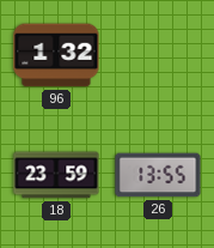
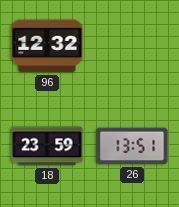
96: 1:32 -> 12:32 (47, 46)
26: 13:55 -> 13:51 (132, 146)
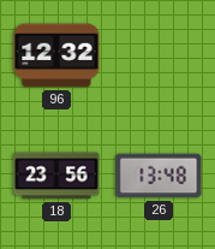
18: 23:59 -> 23:56 (56, 176)
26: 13:51 -> 13:48 (159, 176)
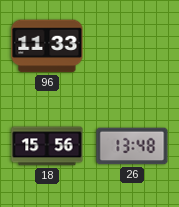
96: 12:32 -> 11:33 (47, 46)
18: 23:56 -> 15:56 (47, 146)
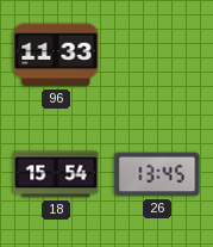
18: 15:56 -> 15:54 (56, 174)
26: 13:48 -> 13:45 (157, 174)
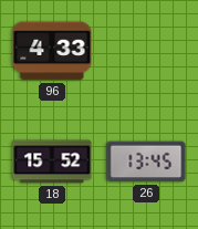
96: 11:33 -> 4:33 (52, 51)
18: 15:54 -> 15:52 (52, 162)
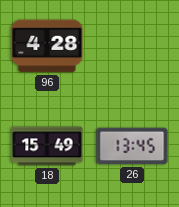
96: 4:33 -> 4:28 (47, 46)
18: 15:52 -> 15:49 (47, 146)
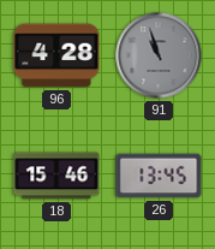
91: none -> 10:57 (159, 55)
18: 15:49 -> 15:46 (56, 176)
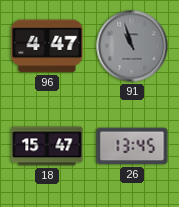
96: 4:28 -> 4:47 (47, 46)
18: 15:46 -> 15:47 (47, 146)
